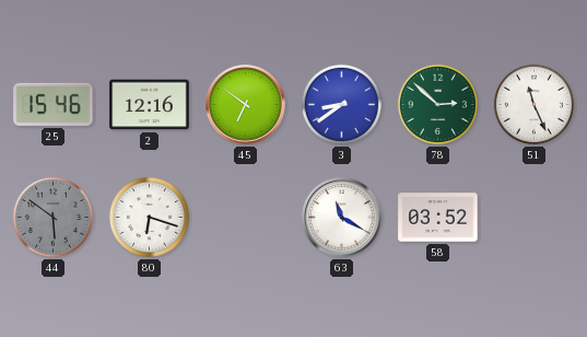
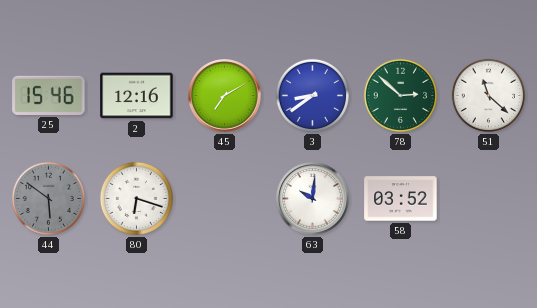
45: 6:51 -> 7:10 (225, 96)
51: 11:26 -> 11:22 (488, 95)
63: 11:20 -> 10:01 (313, 199)
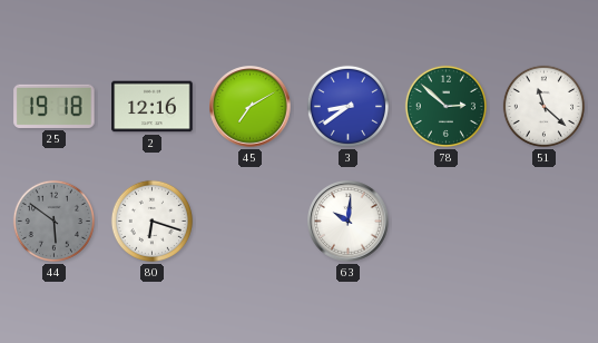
25: 15:46 -> 19:18 (55, 106)
58: 03:52 -> none (401, 199)
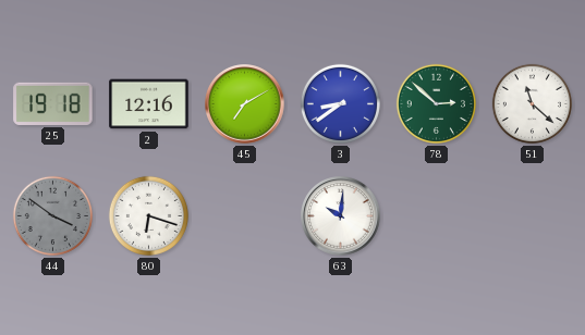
44: 5:51 -> 3:51 (52, 215)
